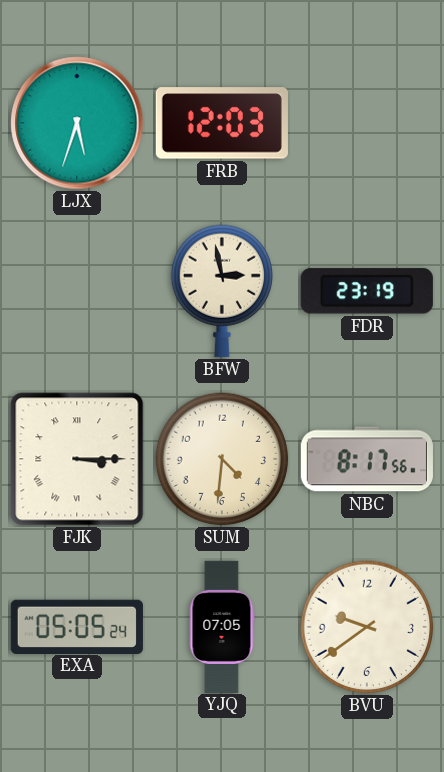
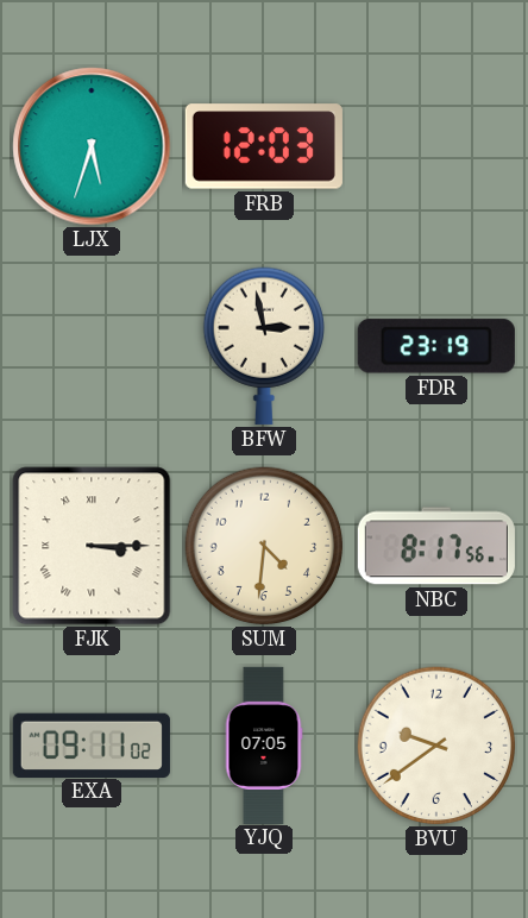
EXA: 05:05 -> 09:11 (92, 744)
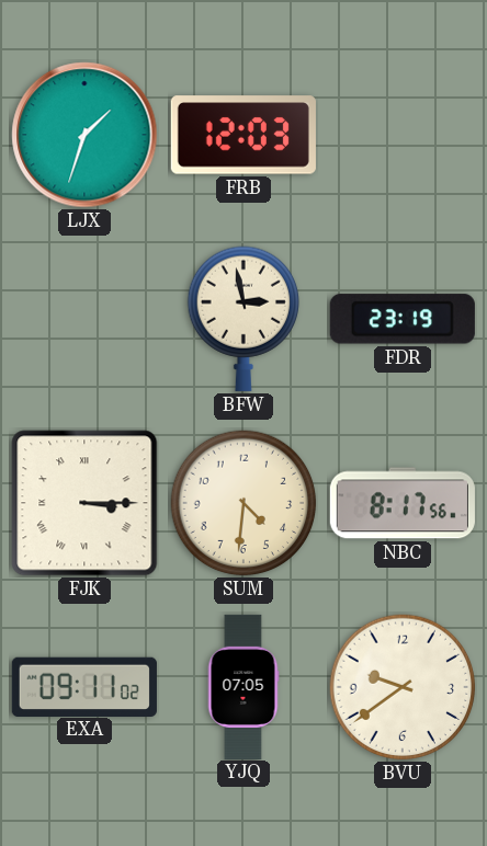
LJX: 5:33 -> 1:33 (84, 135)
